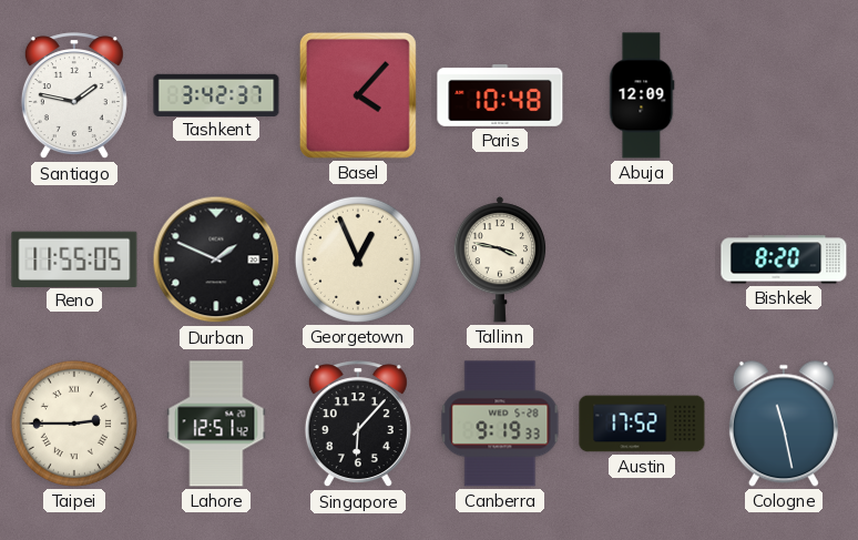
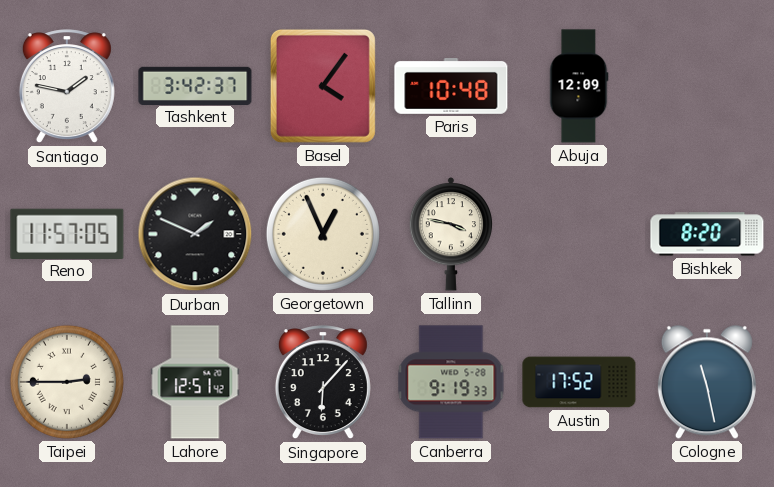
Basel: 4:07 -> 4:06 (323, 86)
Reno: 11:55 -> 11:57 (67, 233)
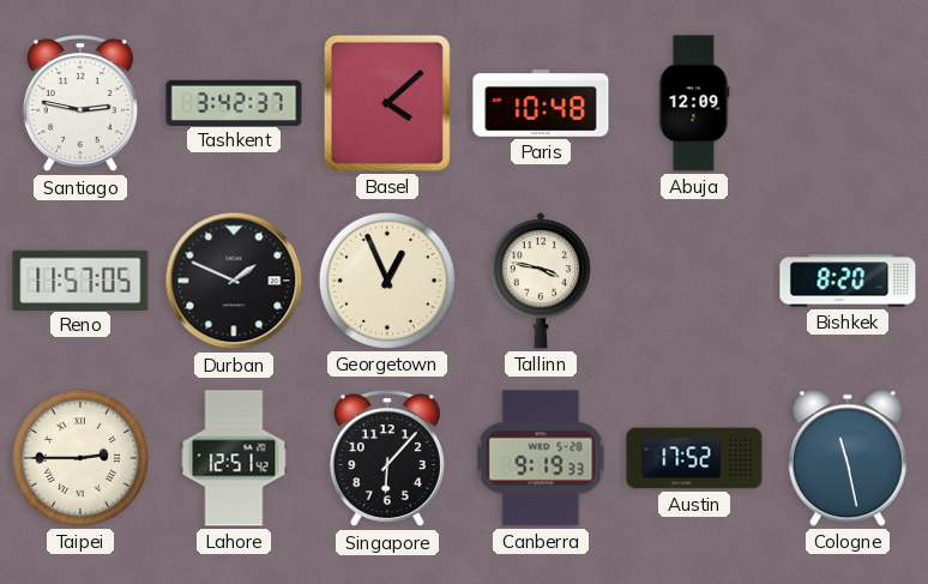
Santiago: 1:47 -> 2:47 (80, 104)
Basel: 4:06 -> 4:08 (387, 103)
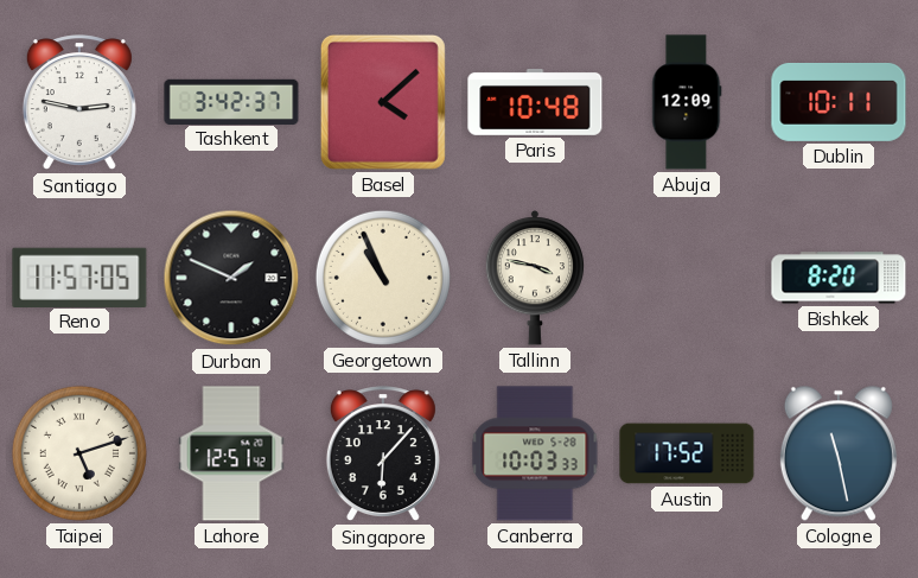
Dublin: none -> 10:11 (839, 102)
Georgetown: 12:56 -> 10:56 (383, 278)
Taipei: 2:45 -> 5:12 (79, 453)
Canberra: 9:19 -> 10:03 (535, 453)
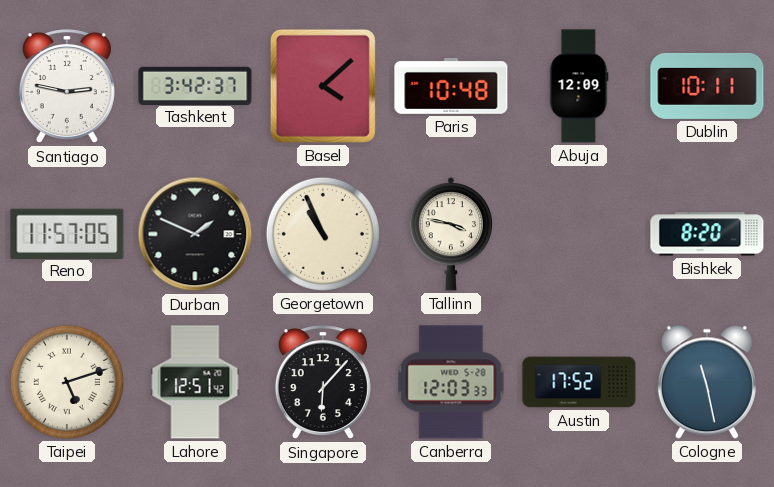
Canberra: 10:03 -> 12:03 (451, 382)
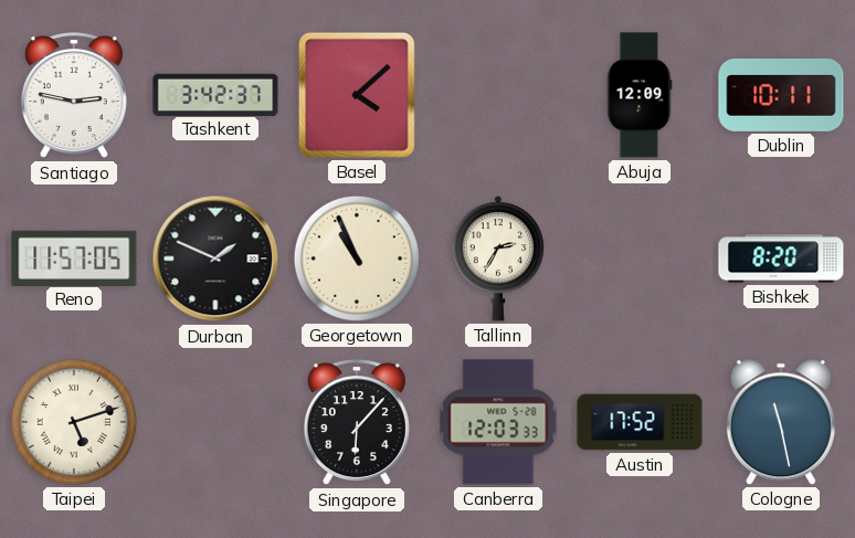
Paris: 10:48 -> none (451, 87)
Tallinn: 3:47 -> 2:35 (498, 259)
Lahore: 12:51 -> none (195, 382)
